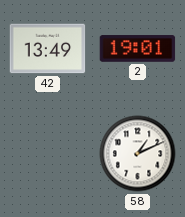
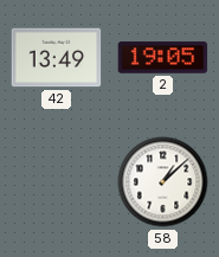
2: 19:01 -> 19:05 (163, 58)
58: 1:11 -> 1:08 (163, 182)
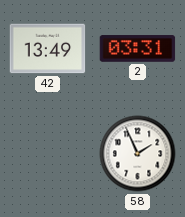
2: 19:05 -> 03:31 (138, 49)
58: 1:08 -> 1:56 (138, 154)
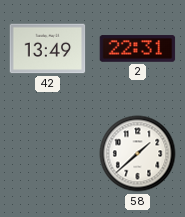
2: 03:31 -> 22:31 (138, 49)
58: 1:56 -> 1:38 (138, 154)
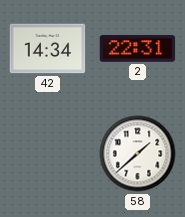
42: 13:49 -> 14:34 (48, 49)
